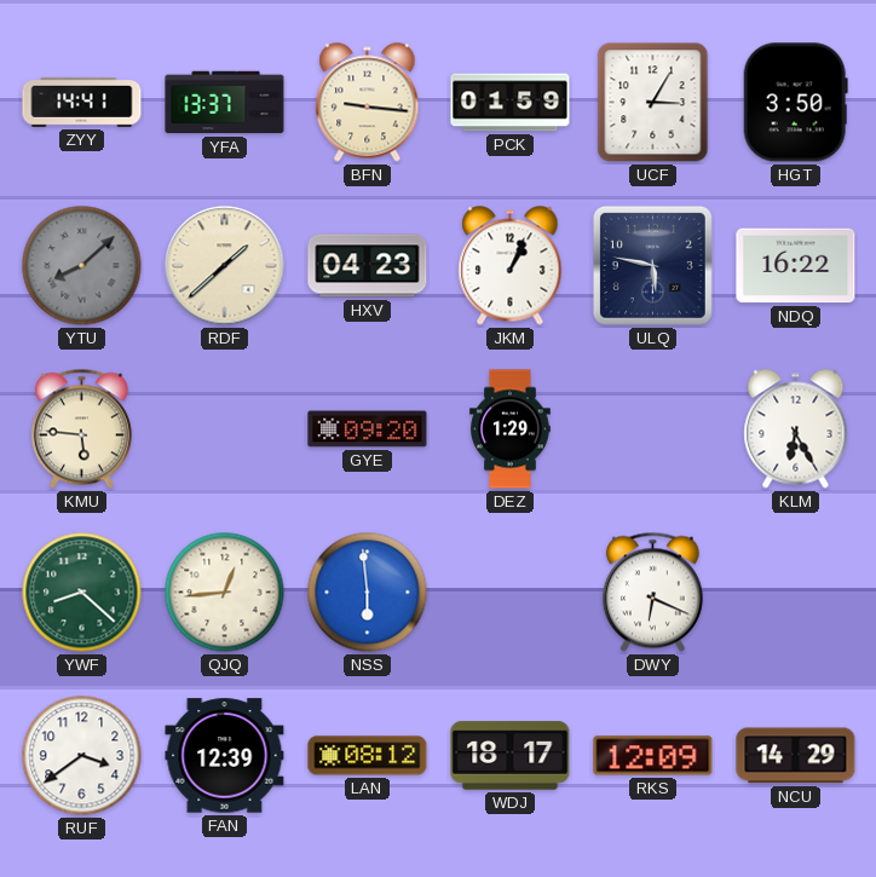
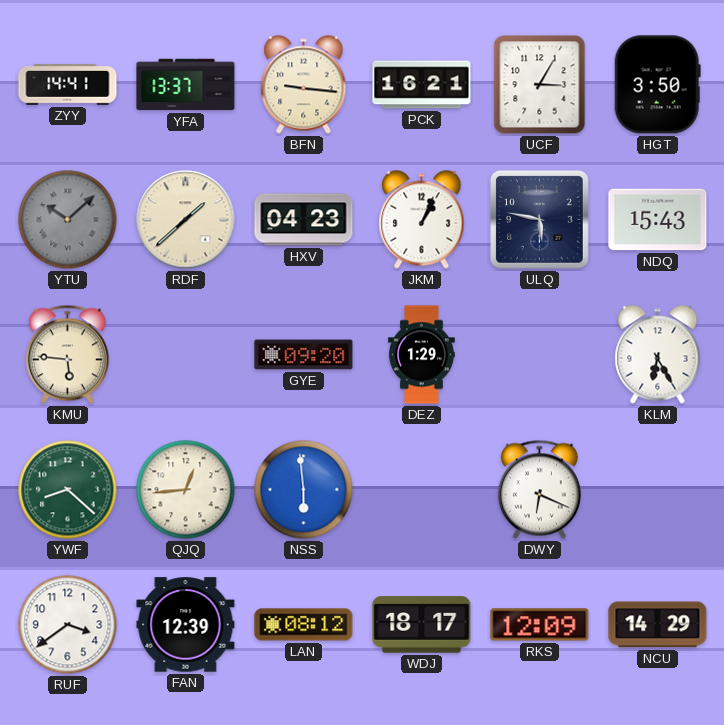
PCK: 01:59 -> 16:21 (422, 85)
YTU: 8:08 -> 10:08 (68, 220)
NDQ: 16:22 -> 15:43 (658, 220)
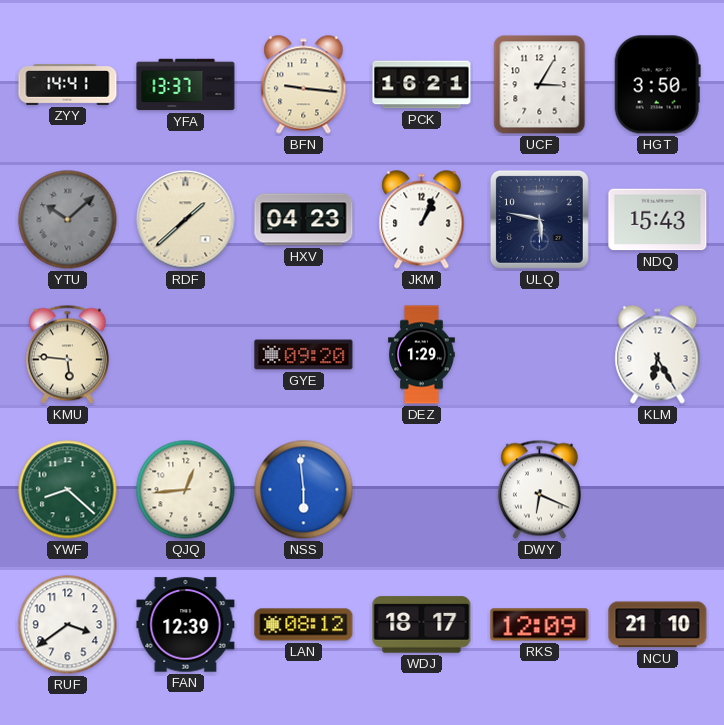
NCU: 14:29 -> 21:10 (658, 625)
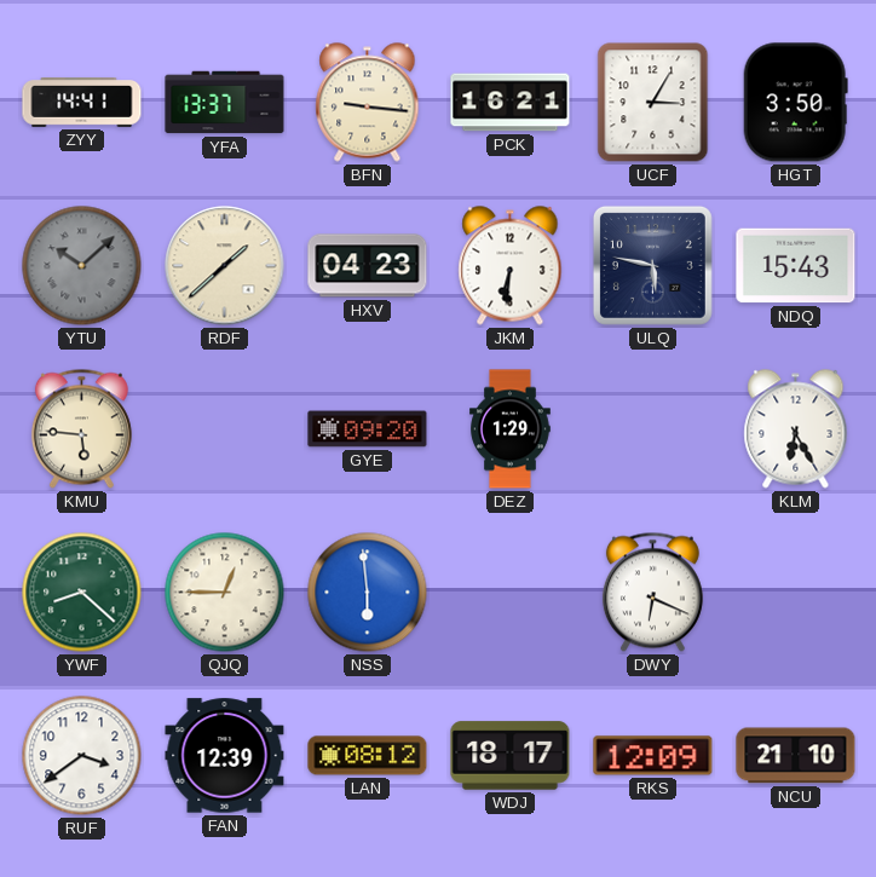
JKM: 1:04 -> 6:31 (511, 266)
QJQ: 12:44 -> 12:45 (225, 593)
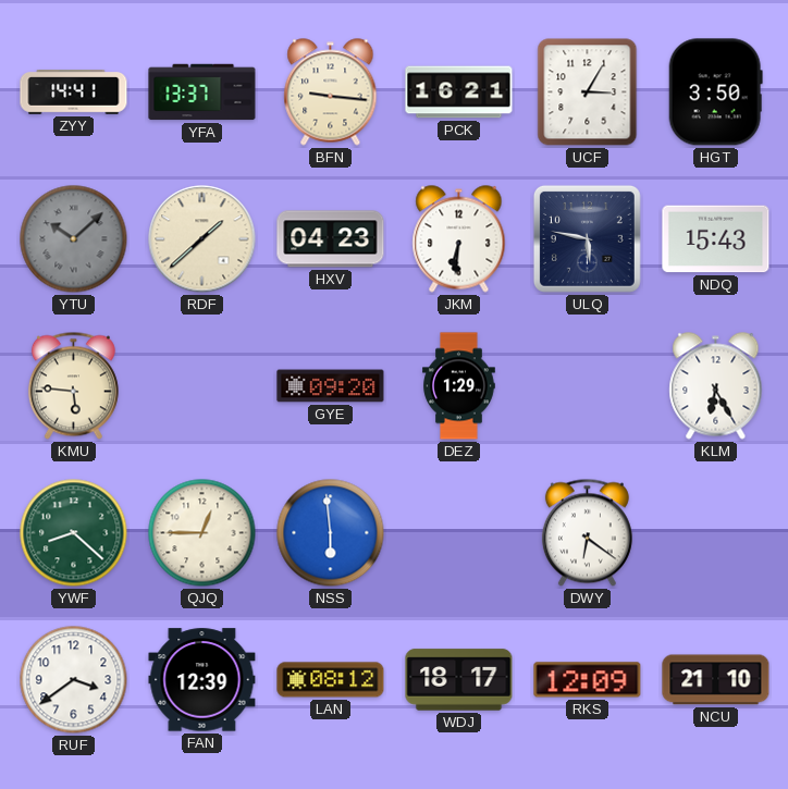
DWY: 6:19 -> 6:21 (587, 533)
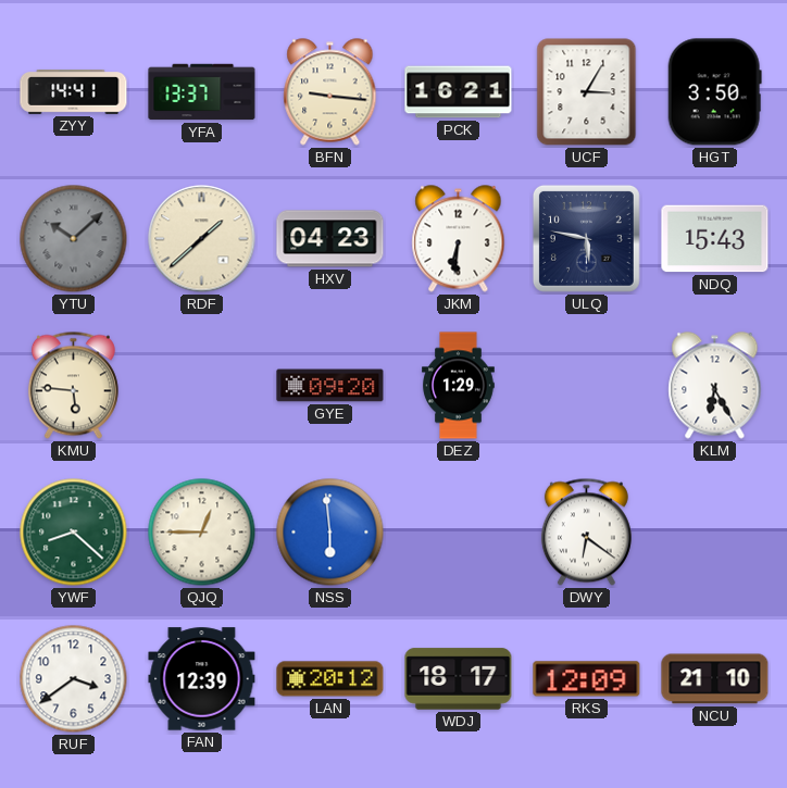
LAN: 08:12 -> 20:12 (330, 679)
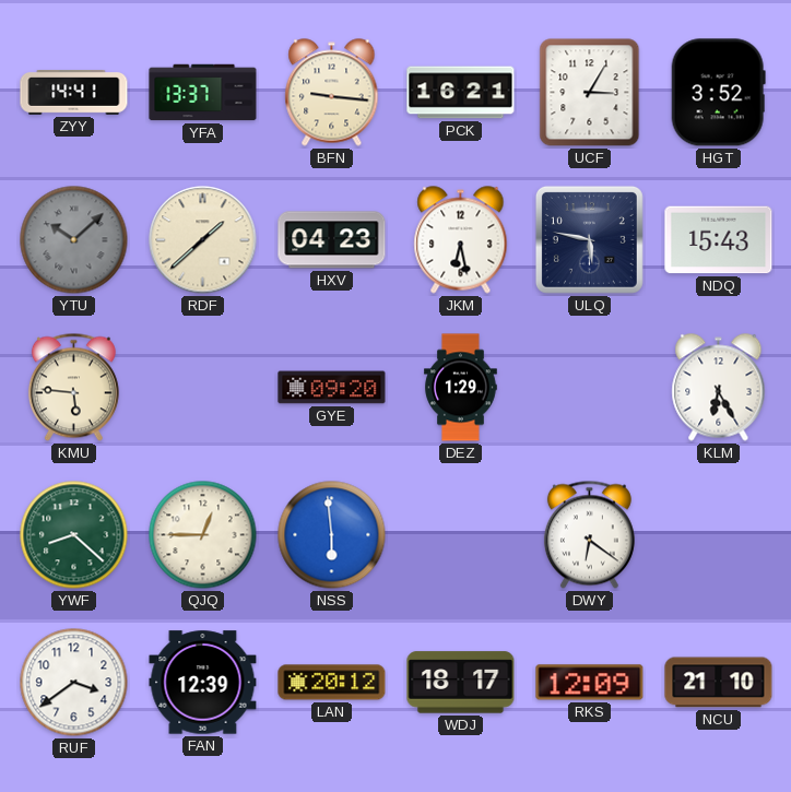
HGT: 3:50 -> 3:52 (718, 93)
JKM: 6:31 -> 6:28 (461, 240)
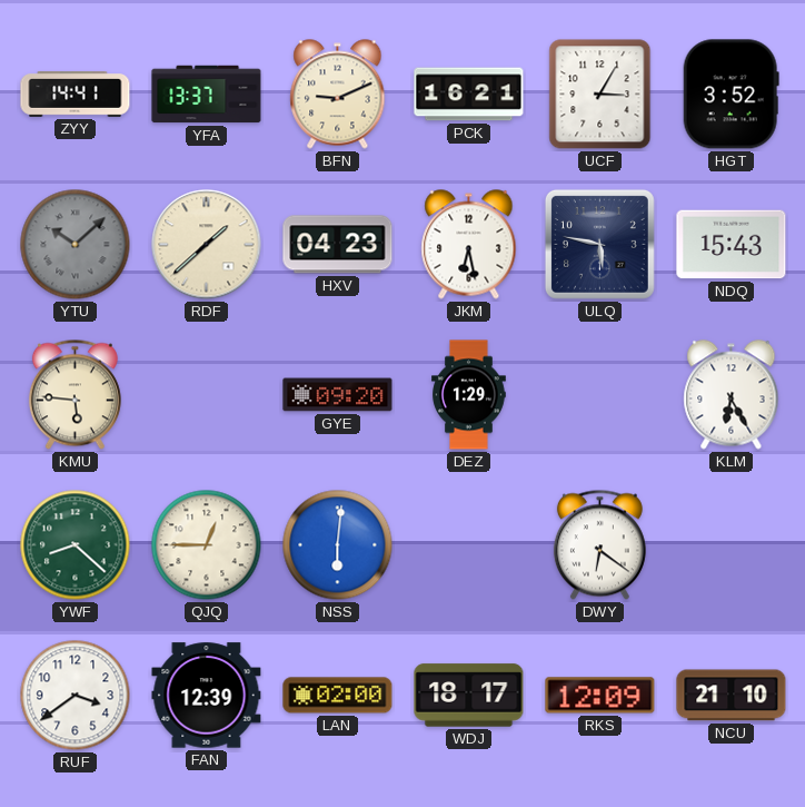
BFN: 9:16 -> 9:11 (338, 95)
NSS: 5:59 -> 6:01 (338, 545)
LAN: 20:12 -> 02:00 (338, 696)
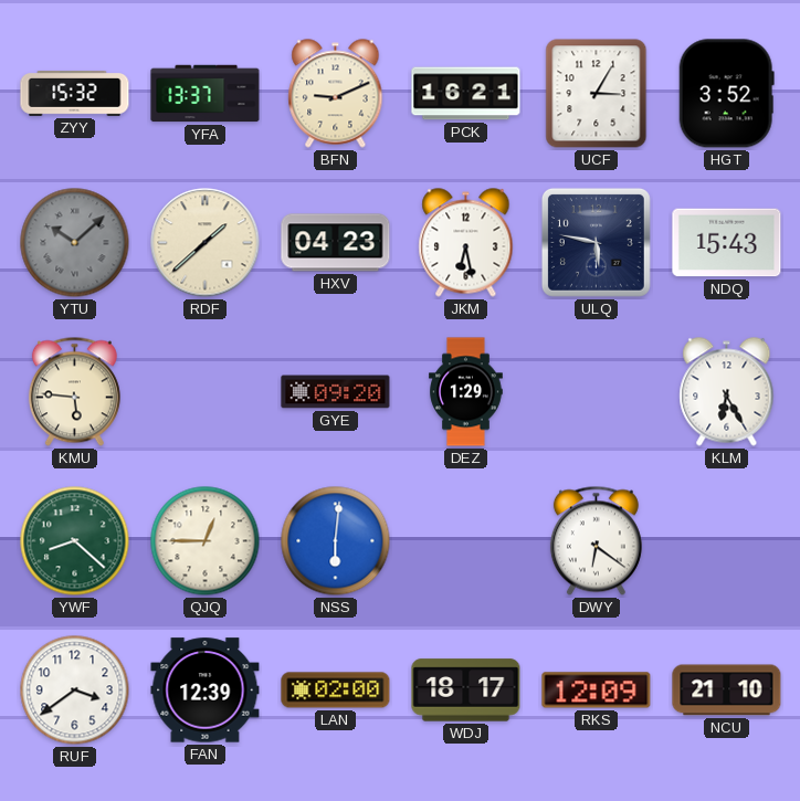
ZYY: 14:41 -> 15:32 (75, 94)
